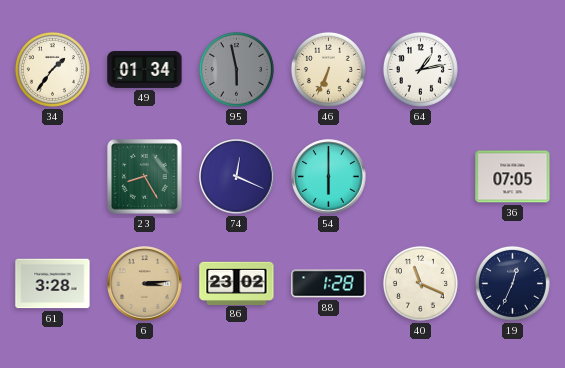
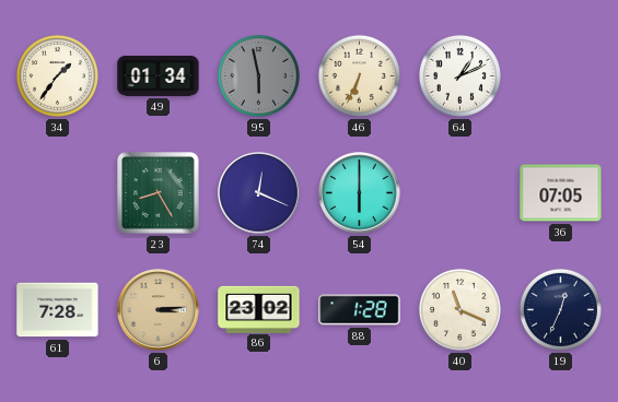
64: 1:13 -> 1:11 (459, 75)
61: 3:28 -> 7:28 (58, 310)
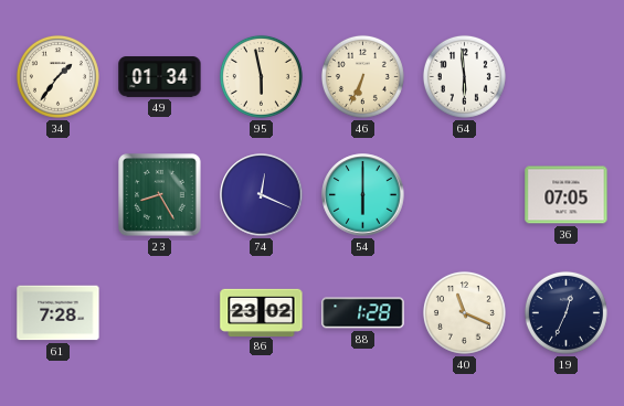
95 dial: grey -> cream (261, 76)
64: 1:11 -> 5:59 (464, 76)
6: 3:14 -> none (159, 310)
